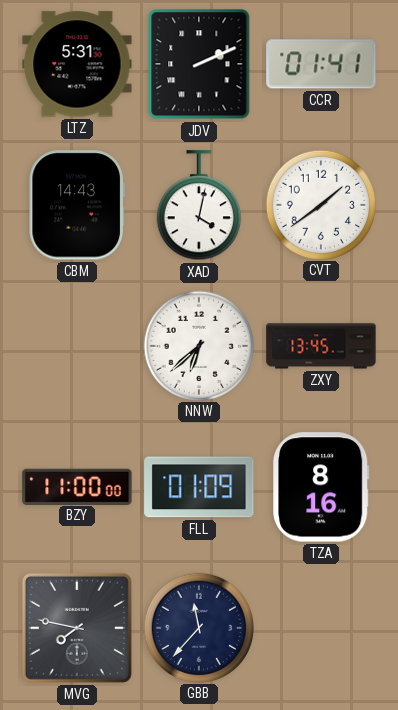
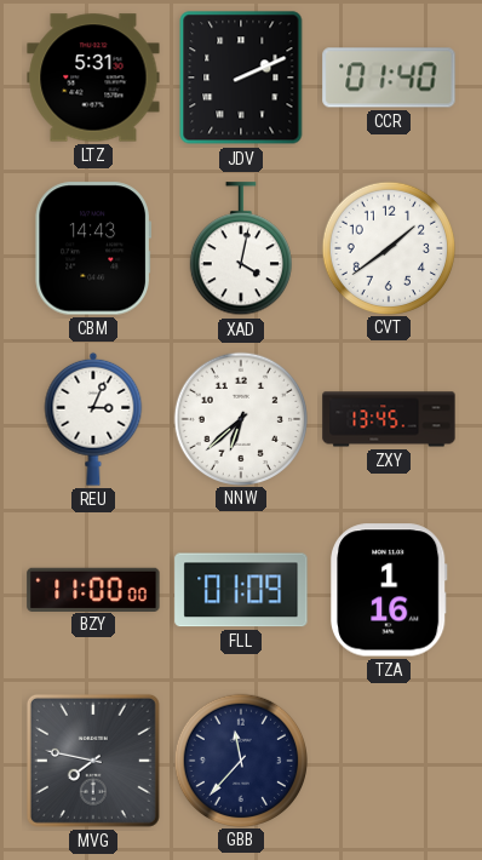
CCR: 01:41 -> 01:40 (389, 78)
REU: none -> 3:04 (93, 419)
TZA: 8:16 -> 1:16 (390, 590)
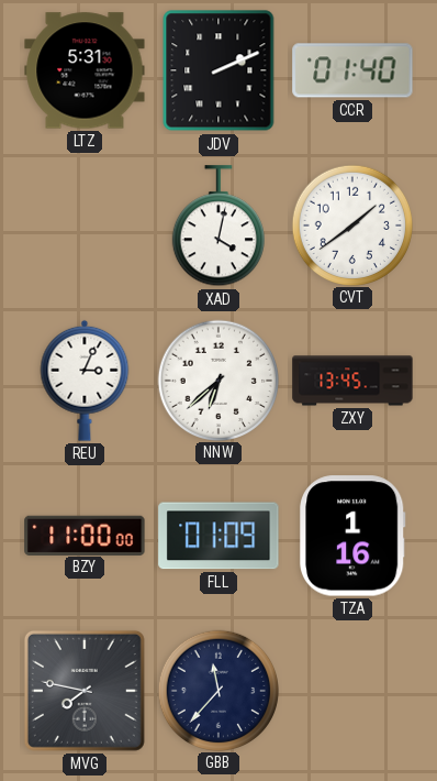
CBM: 14:43 -> none (92, 248)
